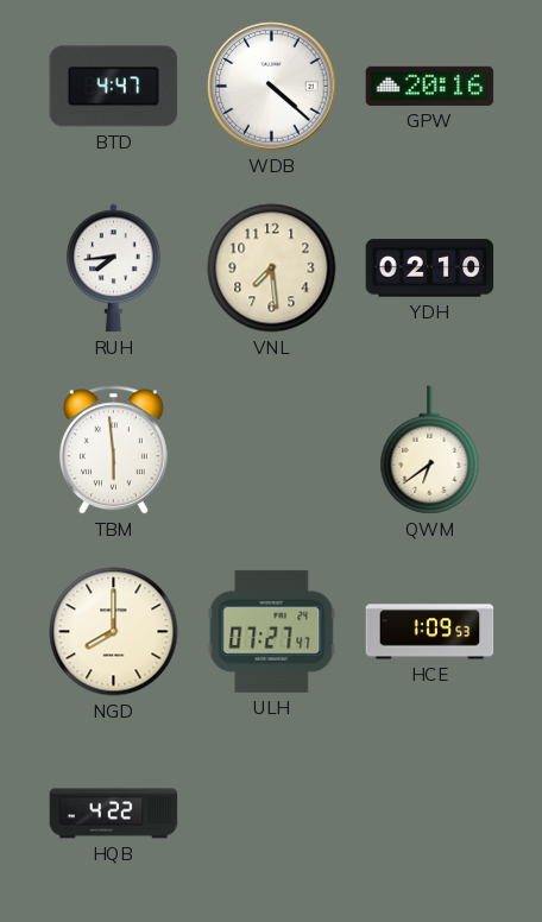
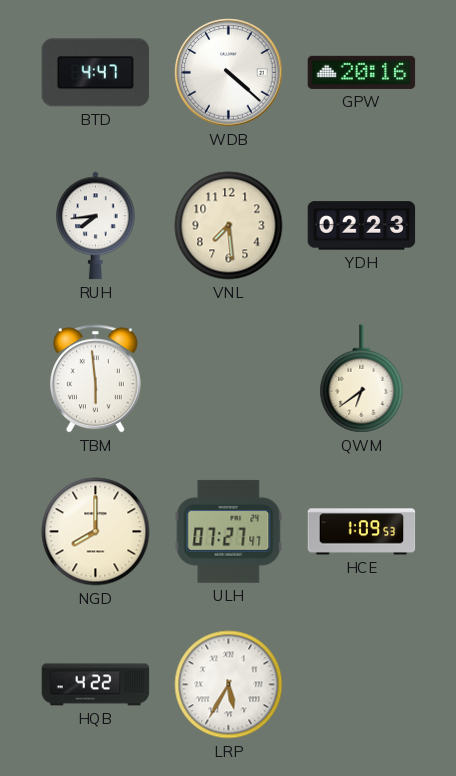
YDH: 02:10 -> 02:23 (362, 226)
LRP: none -> 5:35 (229, 685)
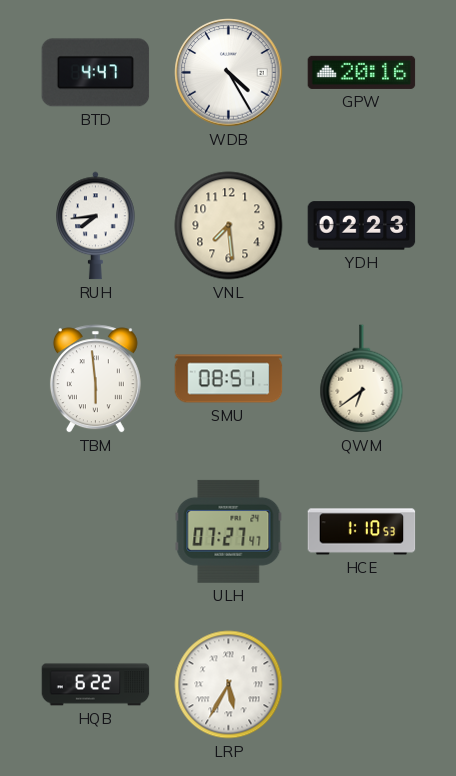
WDB: 4:22 -> 4:25 (229, 73)
SMU: none -> 08:51 (229, 379)
NGD: 8:00 -> none (96, 532)
HCE: 1:09 -> 1:10 (362, 532)
HQB: 4:22 -> 6:22 (96, 685)
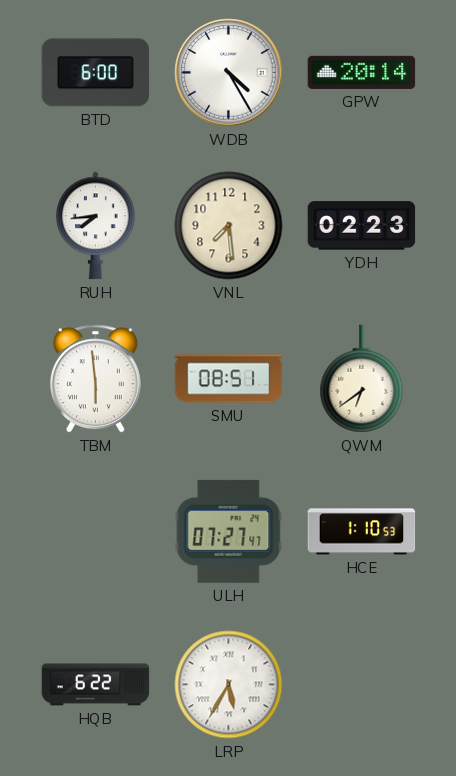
BTD: 4:47 -> 6:00 (96, 73)
GPW: 20:16 -> 20:14 (362, 72)
